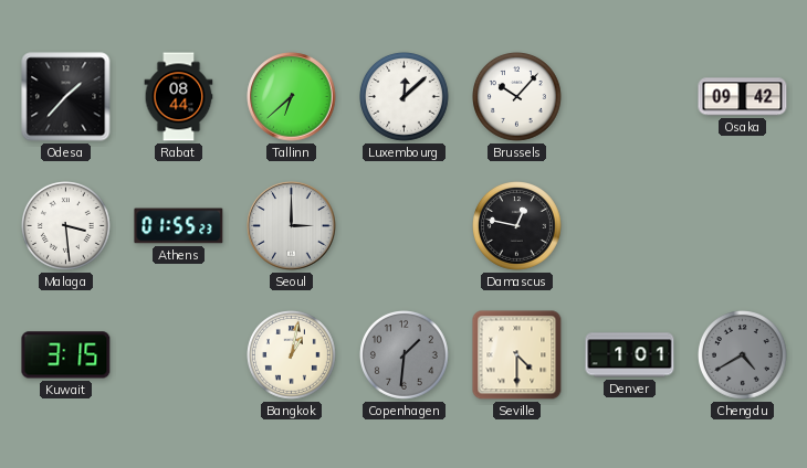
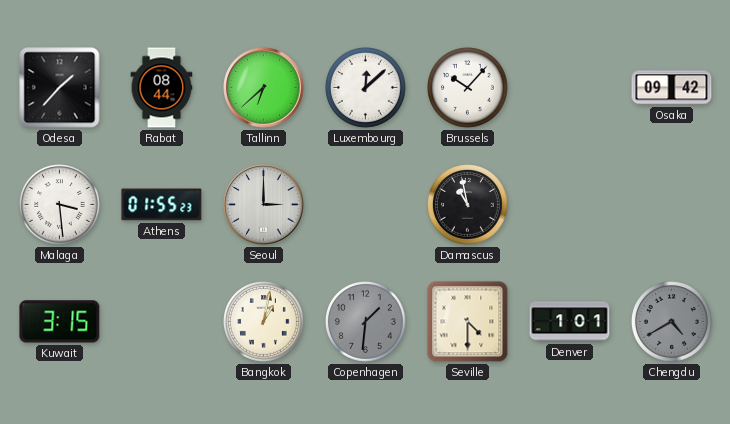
Damascus: 12:47 -> 10:58 (468, 205)
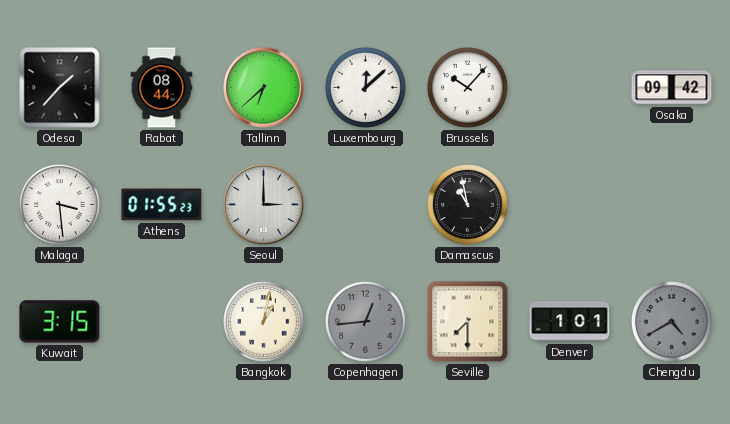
Copenhagen: 1:31 -> 12:44 (366, 322)
Seville: 4:30 -> 7:30 (468, 322)
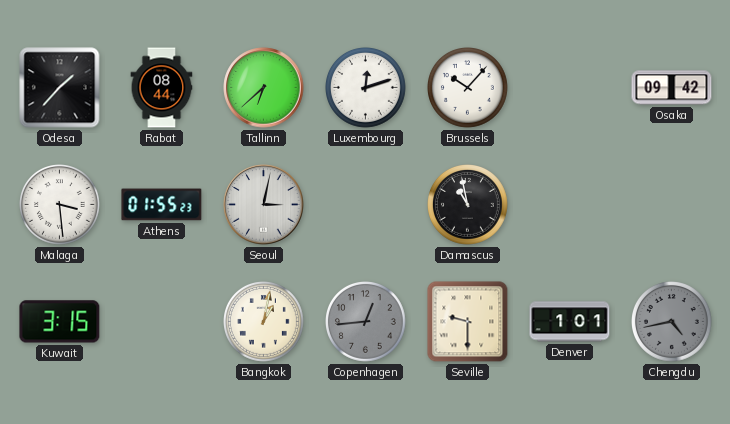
Luxembourg: 12:08 -> 12:12 (366, 88)
Seoul: 3:00 -> 3:02 (264, 205)
Seville: 7:30 -> 9:30 (468, 322)
Chengdu: 4:40 -> 4:43 (672, 322)
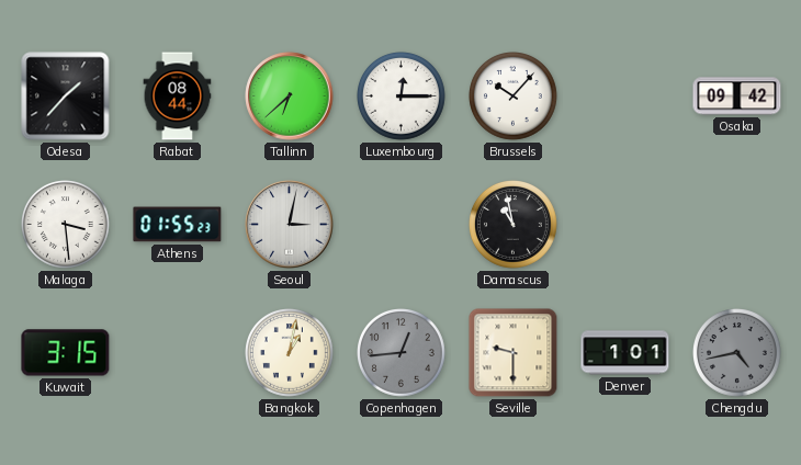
Luxembourg: 12:12 -> 12:15 (402, 97)
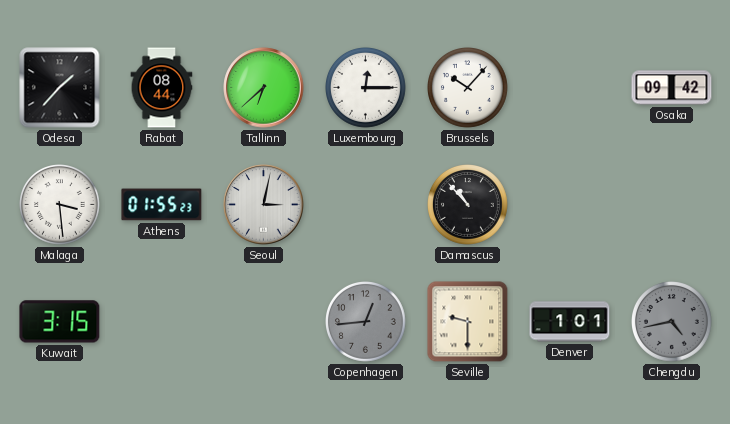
Damascus: 10:58 -> 10:53 (468, 205)
Bangkok: 1:02 -> none (290, 353)
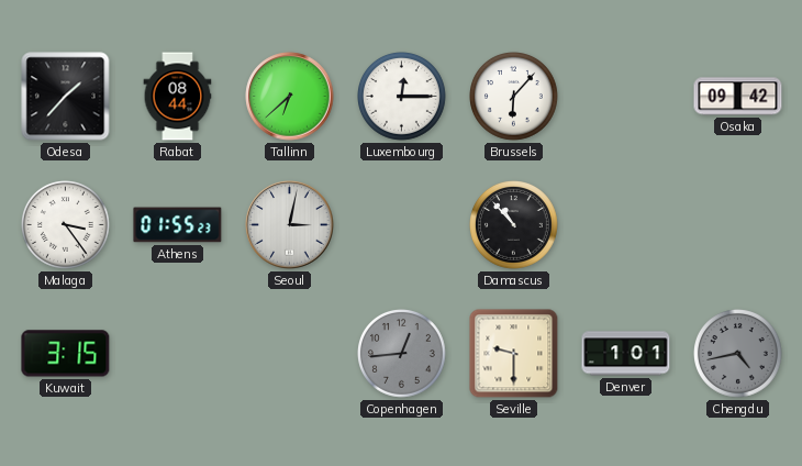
Brussels: 10:07 -> 6:07 (514, 97)
Malaga: 3:29 -> 3:24 (66, 225)
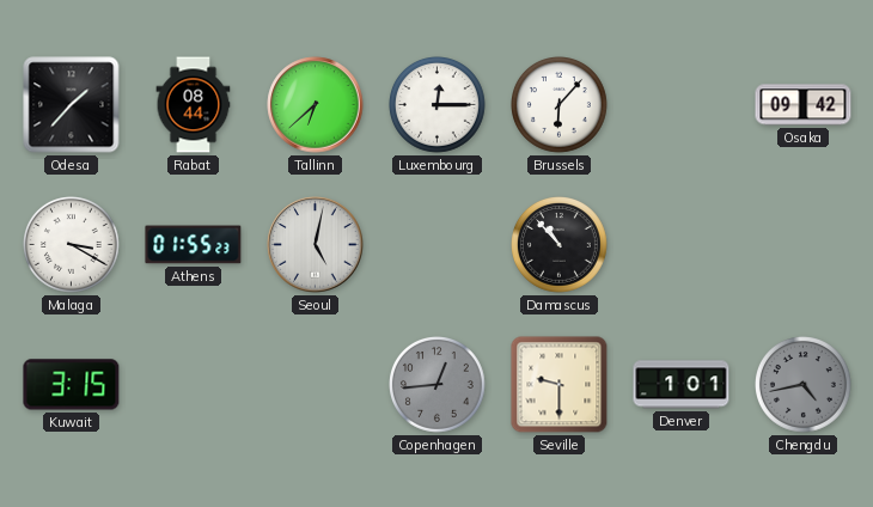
Malaga: 3:24 -> 3:20 (72, 245)
Seoul: 3:02 -> 5:02 (316, 245)
